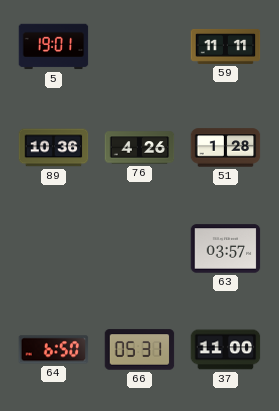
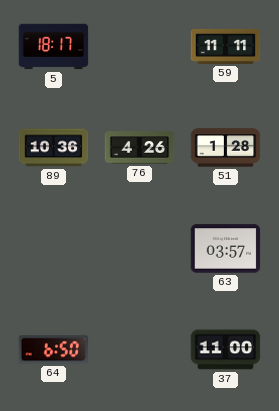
5: 19:01 -> 18:17 (54, 47)
66: 05:31 -> none (140, 350)
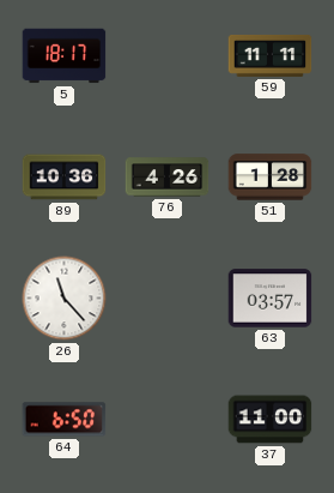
26: none -> 11:23 (65, 299)
